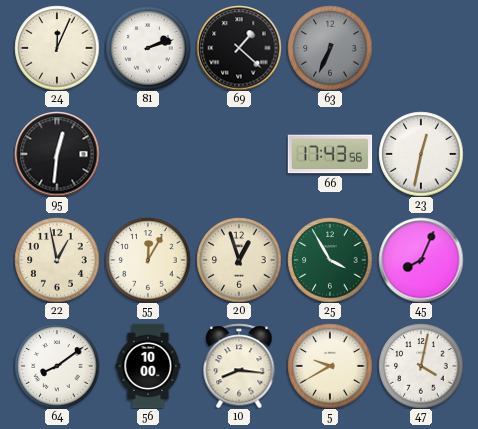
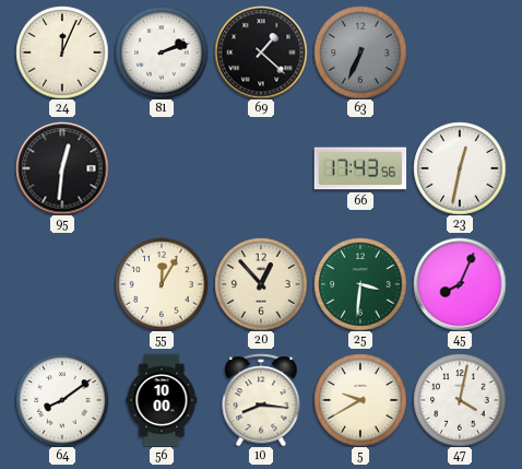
22: 12:58 -> none (57, 260)
20: 12:57 -> 12:53 (261, 284)
25: 3:55 -> 3:31 (360, 284)
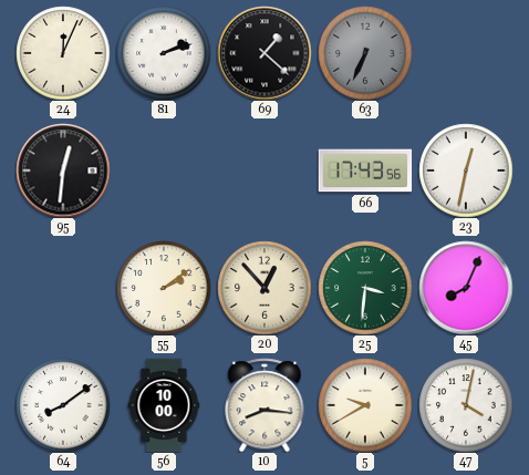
55: 12:05 -> 2:09 (164, 288)
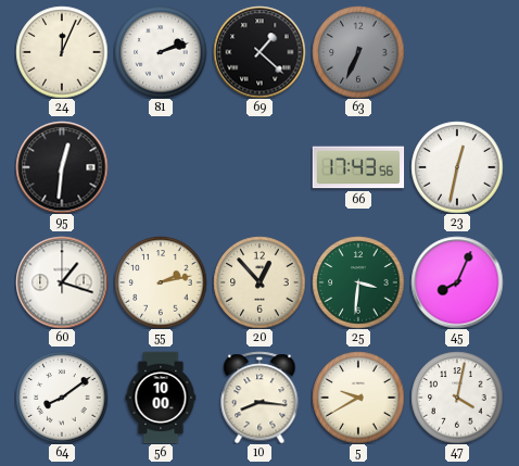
60: none -> 1:18 (62, 282)
55: 2:09 -> 2:13 (161, 282)
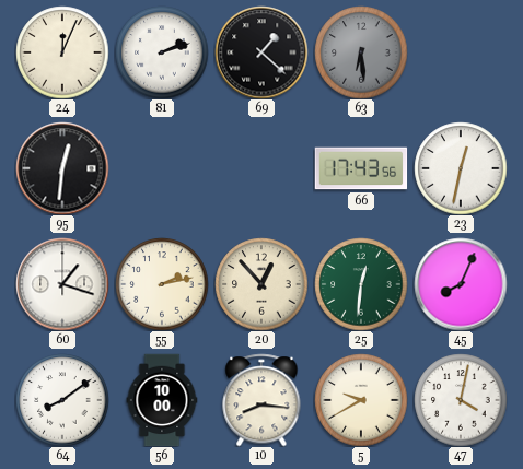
63: 6:34 -> 6:29 (361, 52)
25: 3:31 -> 12:31 (361, 284)
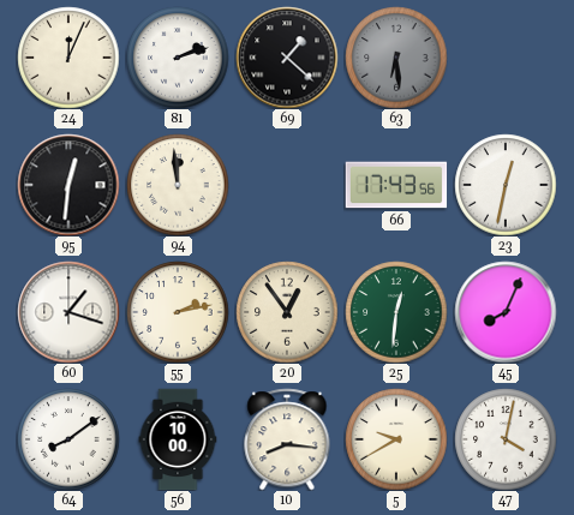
94: none -> 11:59 (178, 185)
20: 12:53 -> 12:54 (287, 312)
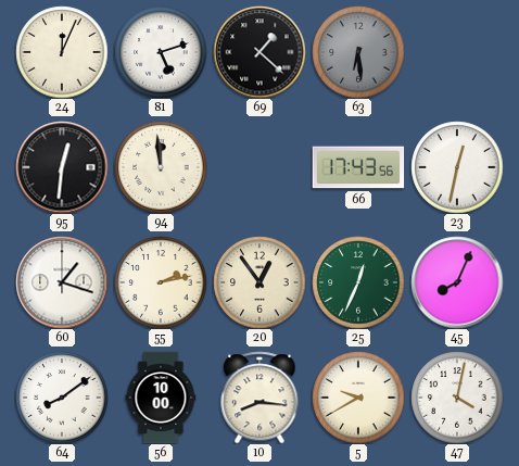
81: 2:12 -> 5:12 (161, 52)
25: 12:31 -> 12:34 (358, 282)
